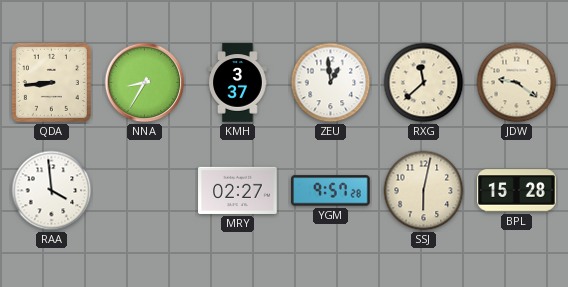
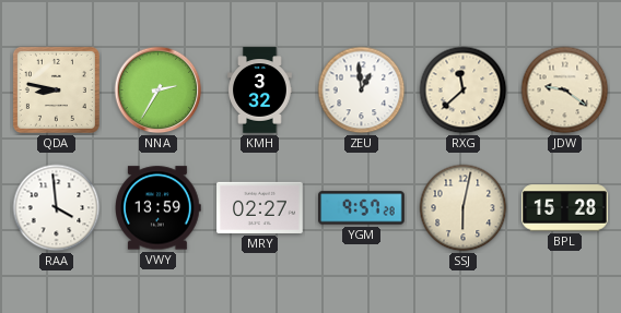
QDA: 8:44 -> 8:47 (56, 89)
NNA: 8:35 -> 2:35 (159, 91)
KMH: 3:37 -> 3:32 (260, 91)
VWY: none -> 13:59 (159, 208)
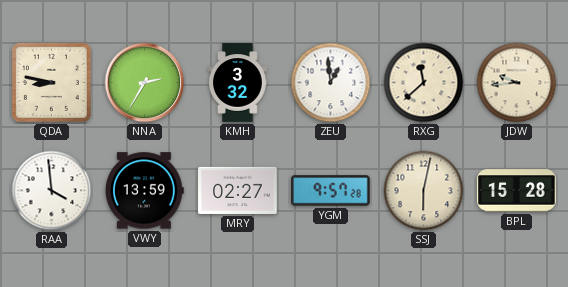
JDW: 9:21 -> 9:44 (517, 83)
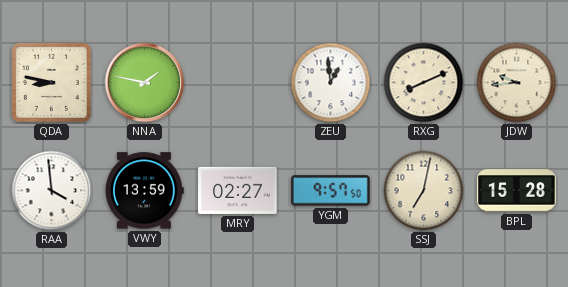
NNA: 2:35 -> 1:47 (145, 83)
KMH: 3:32 -> none (238, 83)
RXG: 11:38 -> 8:11 (424, 83)
YGM: 9:57:28 -> 9:57:50 (331, 191)
SSJ: 6:02 -> 7:02 (424, 191)
